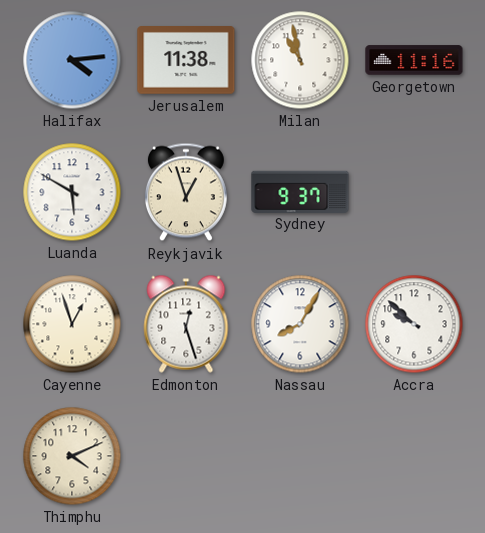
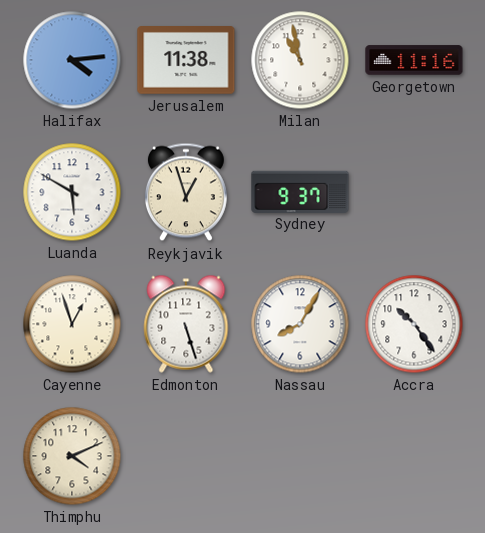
Edmonton: 12:27 -> 5:27 (186, 324)
Accra: 9:52 -> 10:24 (414, 324)
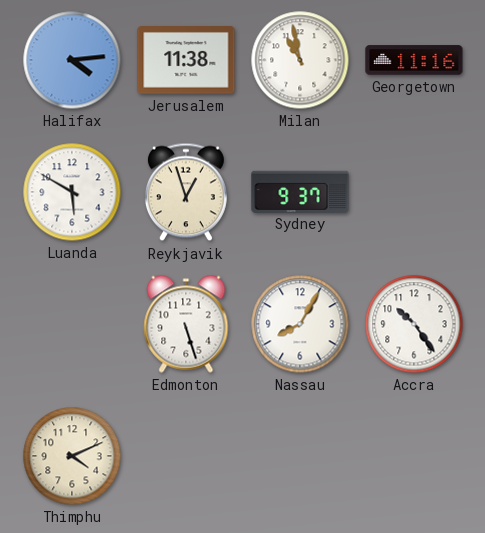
Cayenne: 12:57 -> none (72, 324)
